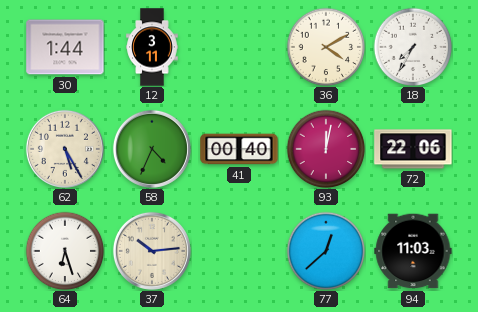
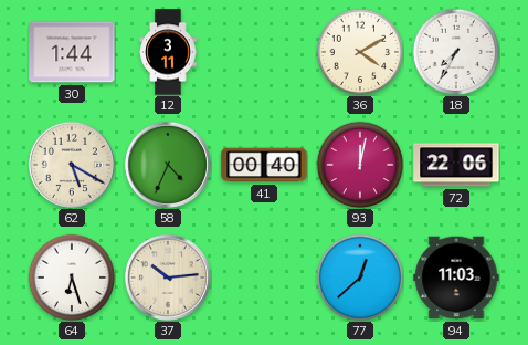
62: 5:25 -> 5:20 (72, 165)
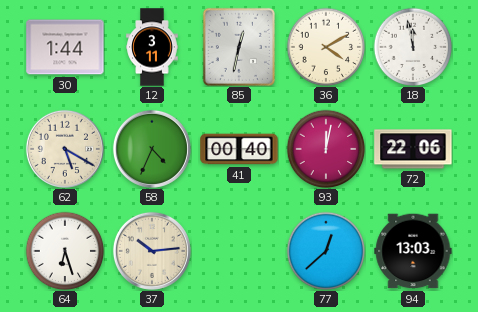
85: none -> 12:32 (239, 47)
18: 7:35 -> 11:58 (413, 47)
94: 11:03 -> 13:03 (413, 251)
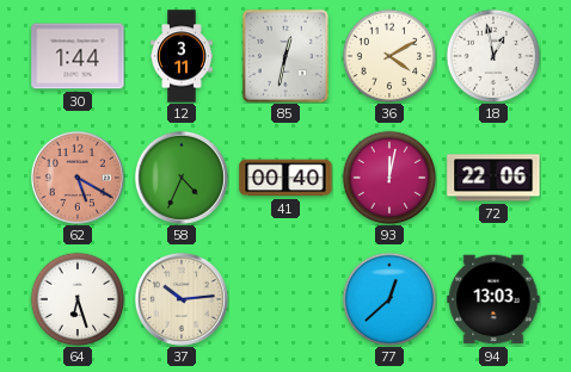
18: 11:58 -> 12:58 (493, 56)
62 dial: cream -> salmon (78, 178)
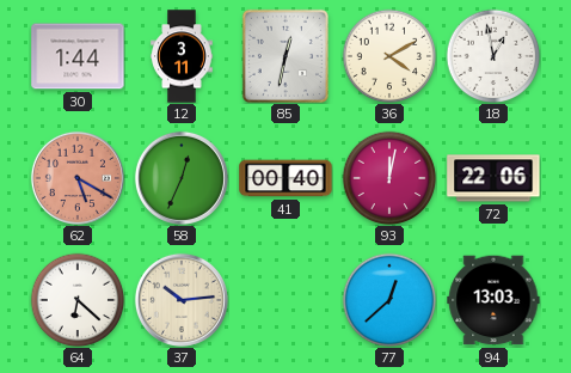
58: 4:34 -> 12:34 (182, 178)
64: 6:27 -> 6:22 (78, 300)
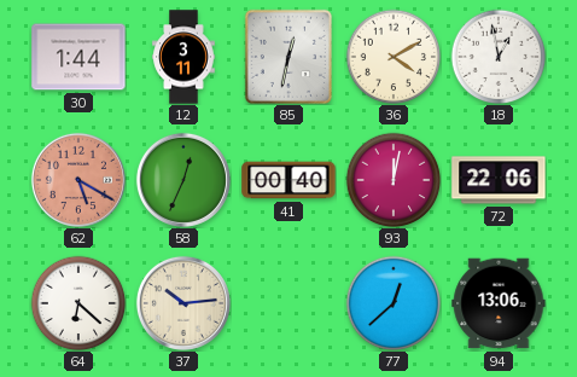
94: 13:03 -> 13:06 (499, 303)
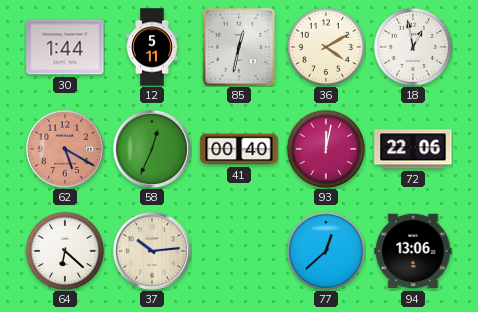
12: 3:11 -> 5:11 (152, 47)
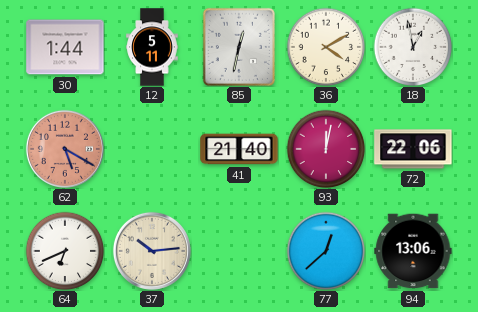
58: 12:34 -> none (152, 149)
41: 00:40 -> 21:40 (239, 149)
64: 6:22 -> 6:41 (65, 251)
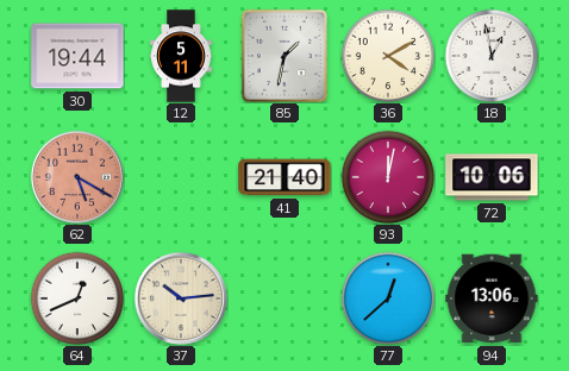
30: 1:44 -> 19:44 (77, 56)
85: 12:32 -> 1:32 (284, 56)
72: 22:06 -> 10:06 (492, 177)
64: 6:41 -> 12:41 (77, 298)
